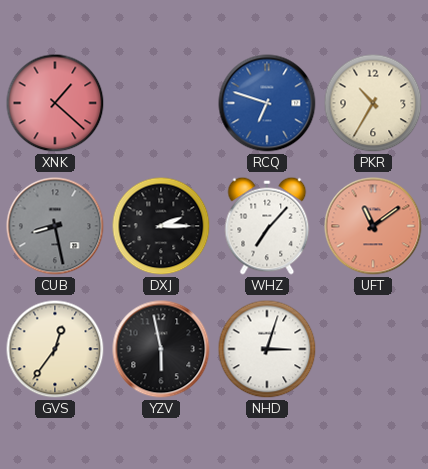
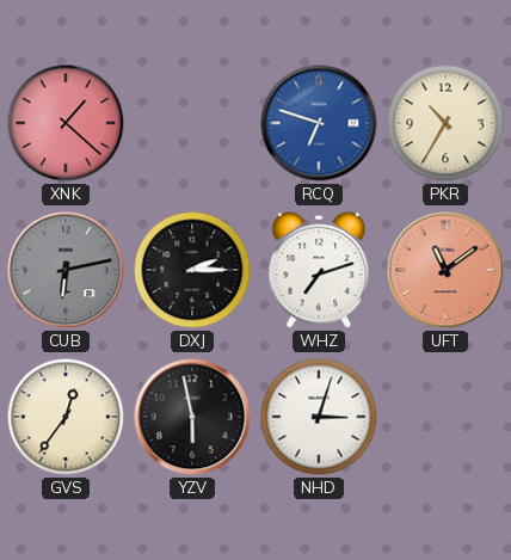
CUB: 8:28 -> 6:13 (66, 270)
WHZ: 7:07 -> 7:12 (319, 270)
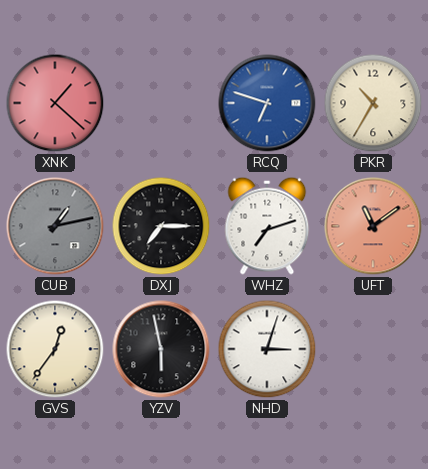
CUB: 6:13 -> 1:13 (55, 226)
DXJ: 2:15 -> 7:15 (161, 226)
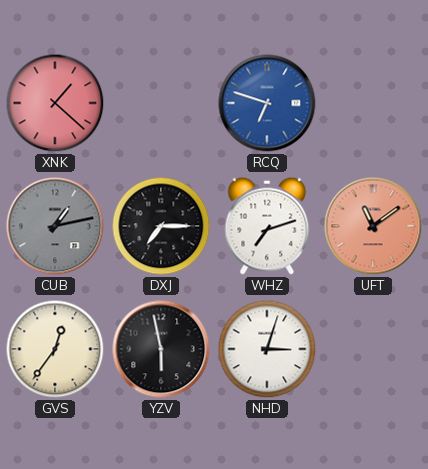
PKR: 10:35 -> none (373, 103)
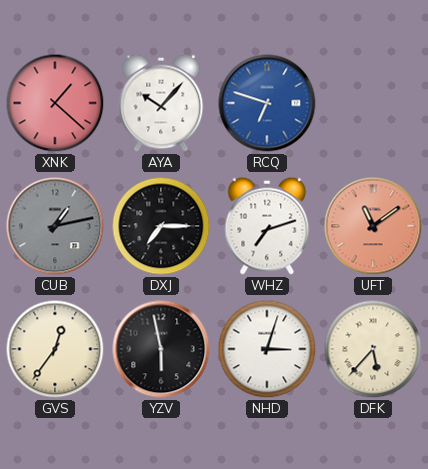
AYA: none -> 10:07 (161, 103)
DFK: none -> 5:37 (373, 349)
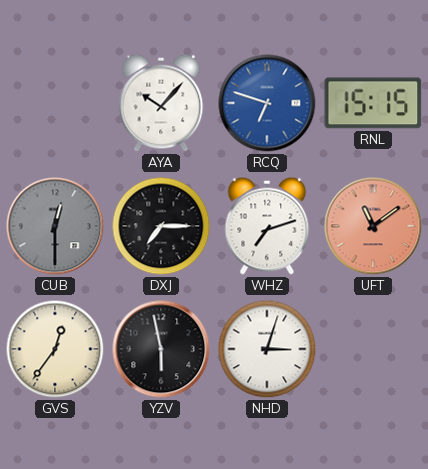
XNK: 1:22 -> none (55, 103)
RNL: none -> 15:15 (373, 103)
CUB: 1:13 -> 12:30 (55, 226)
DFK: 5:37 -> none (373, 349)
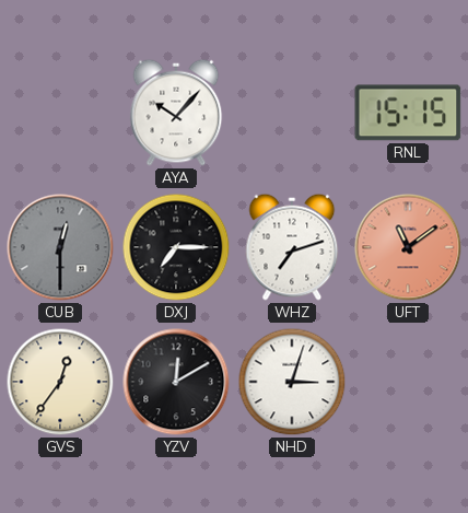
RCQ: 6:48 -> none (267, 103)
YZV: 5:58 -> 12:10 (176, 382)
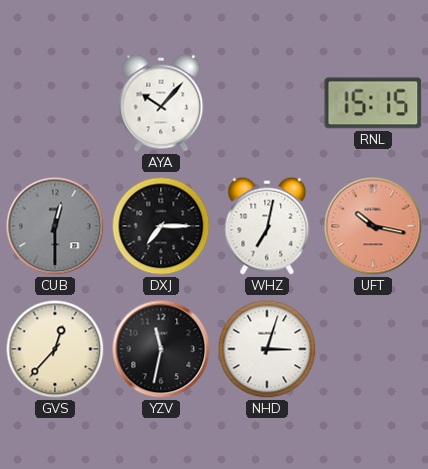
WHZ: 7:12 -> 7:02 (267, 226)
UFT: 11:09 -> 10:17 (373, 226)
GVS: 12:36 -> 12:37 (55, 349)
YZV: 12:10 -> 11:32 (161, 349)
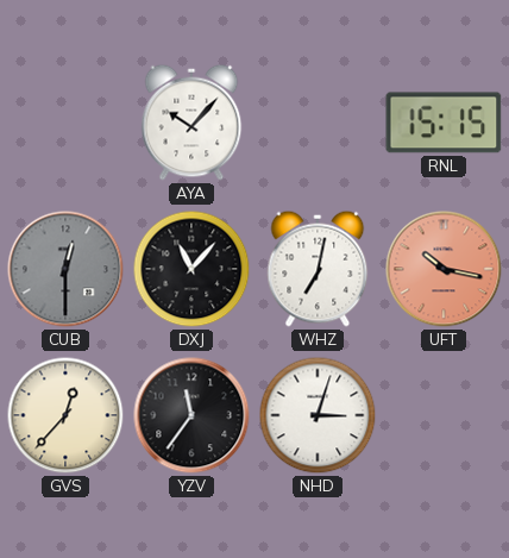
DXJ: 7:15 -> 11:07 (191, 269)
YZV: 11:32 -> 11:36 (191, 415)
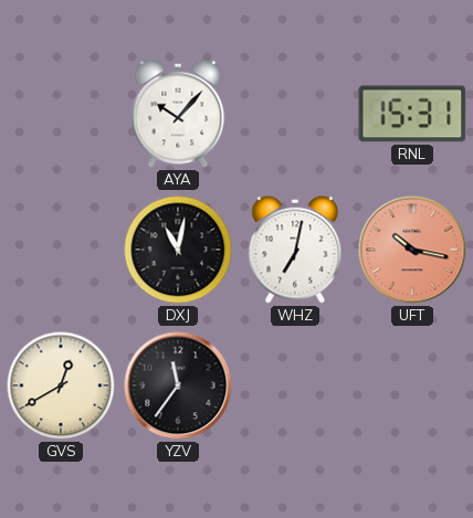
RNL: 15:15 -> 15:31 (412, 114)
CUB: 12:30 -> none (65, 269)
DXJ: 11:07 -> 11:02 (178, 250)
GVS: 12:37 -> 12:40 (61, 385)
NHD: 3:03 -> none (318, 415)
